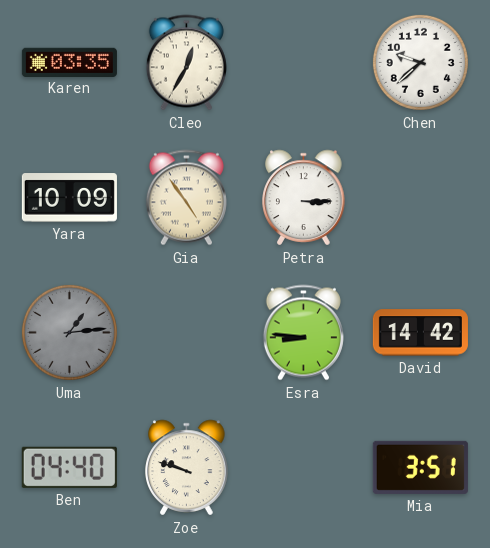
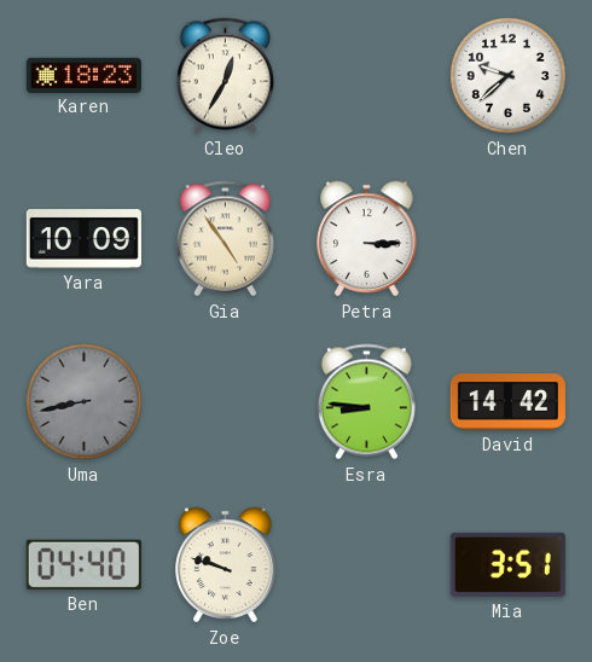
Karen: 03:35 -> 18:23 (83, 75)
Uma: 1:14 -> 8:43 (83, 401)
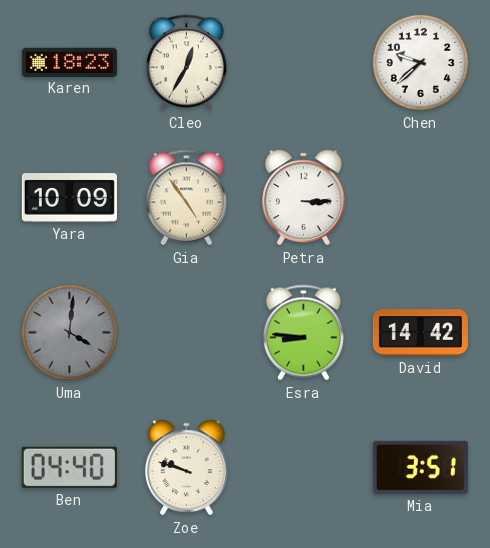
Uma: 8:43 -> 4:01 (69, 332)
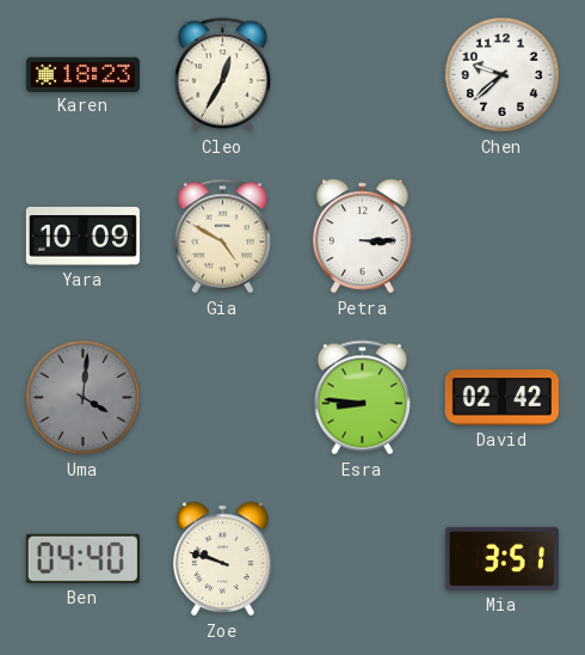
Gia: 4:54 -> 4:50 (222, 237)
David: 14:42 -> 02:42 (501, 398)
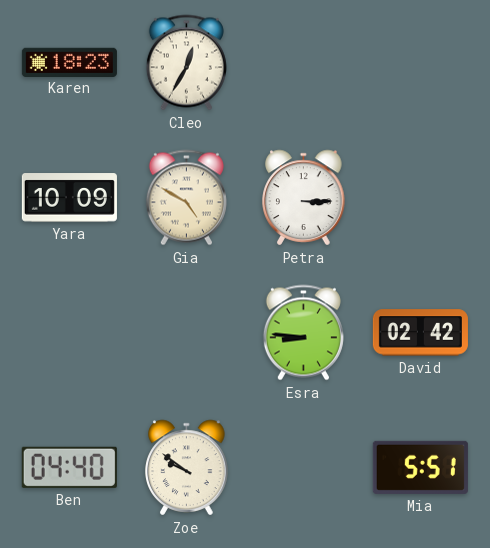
Chen: 9:38 -> none (501, 74)
Uma: 4:01 -> none (82, 397)
Zoe: 9:48 -> 9:51 (187, 468)
Mia: 3:51 -> 5:51 (420, 467)
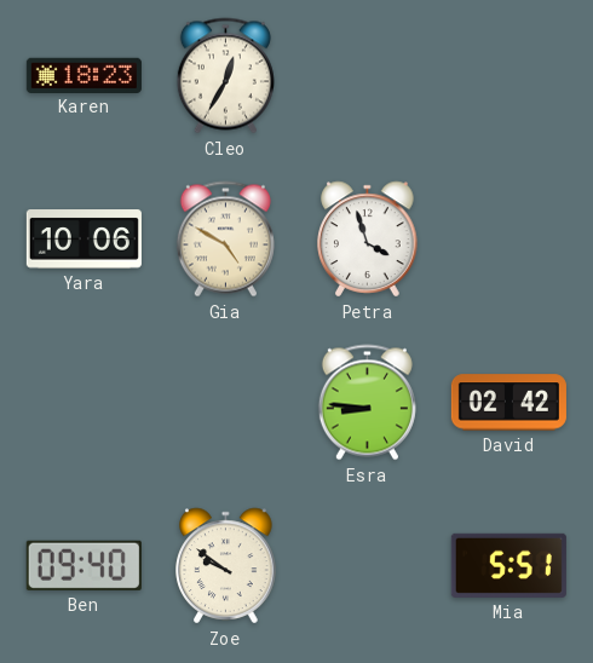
Yara: 10:09 -> 10:06 (84, 240)
Petra: 3:15 -> 3:57 (368, 240)
Ben: 04:40 -> 09:40 (84, 565)
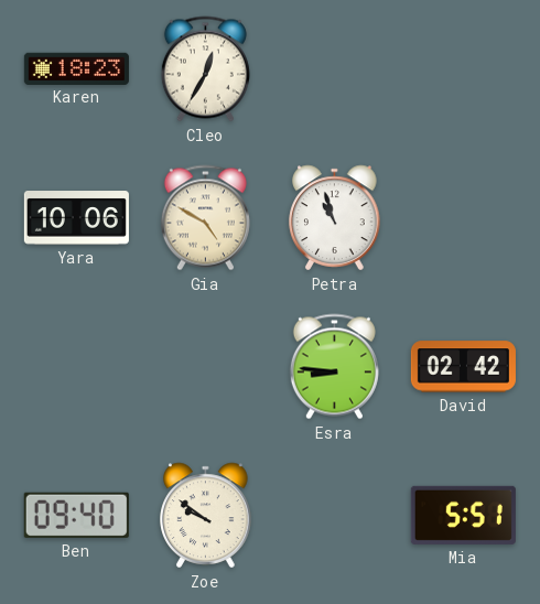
Petra: 3:57 -> 10:57 (335, 218)
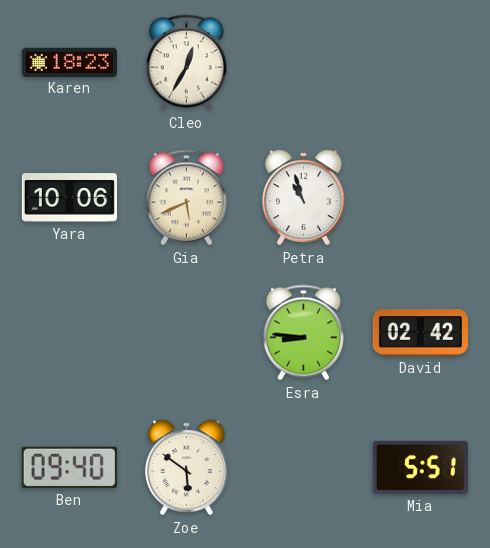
Gia: 4:50 -> 5:41 (186, 198)
Zoe: 9:51 -> 5:51 (187, 468)
